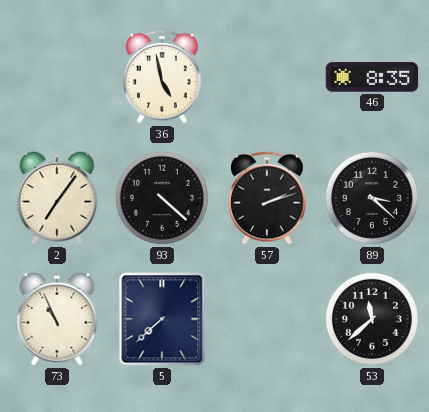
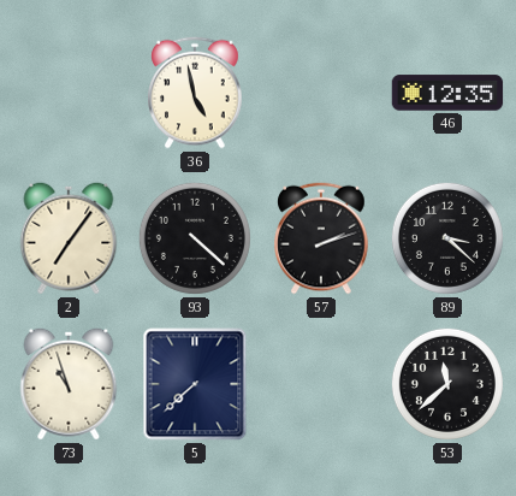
46: 8:35 -> 12:35 (447, 93)
73: 10:56 -> 10:57 (69, 384)
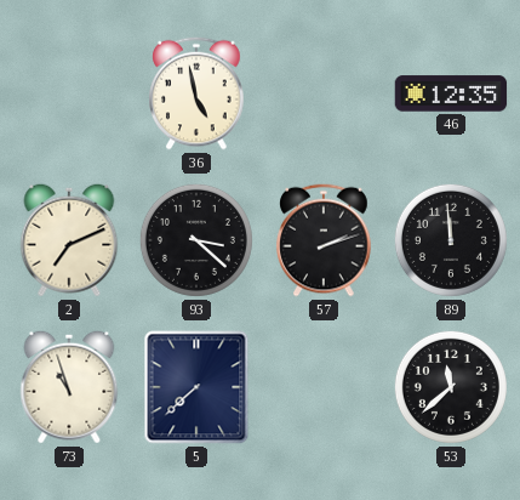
2: 7:06 -> 7:11 (69, 240)
93: 4:22 -> 3:22 (196, 240)
89: 3:22 -> 11:59 (451, 240)
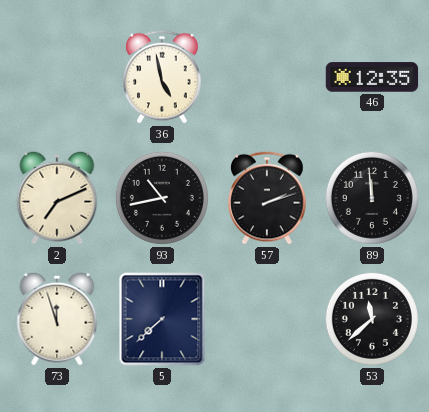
93: 3:22 -> 10:43 (162, 198)
73: 10:57 -> 11:57 (57, 319)
